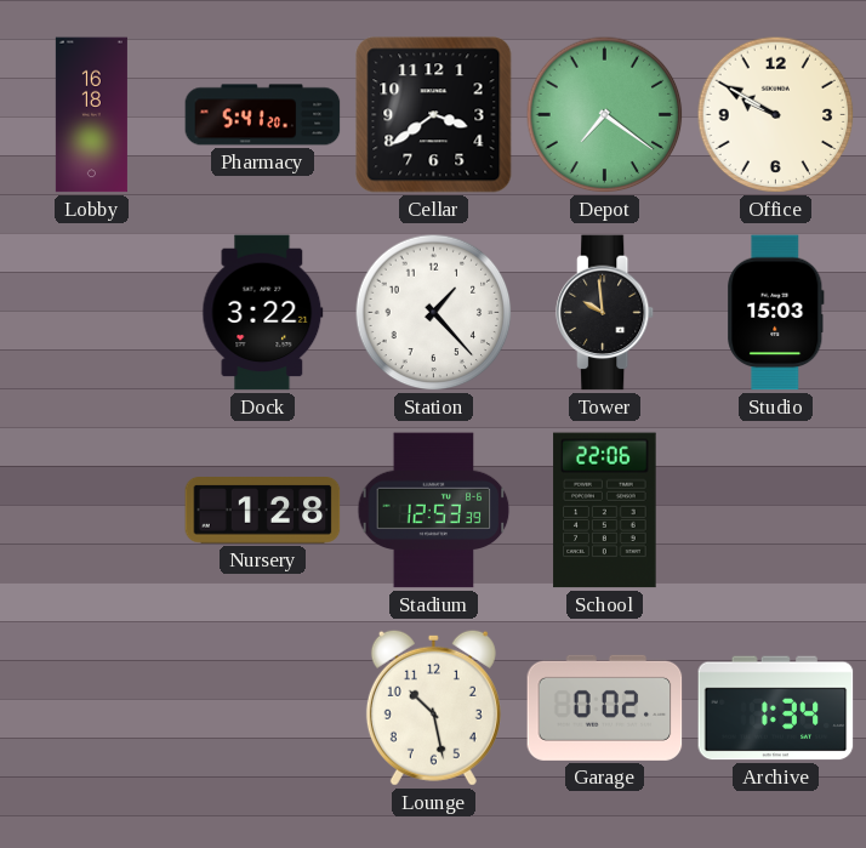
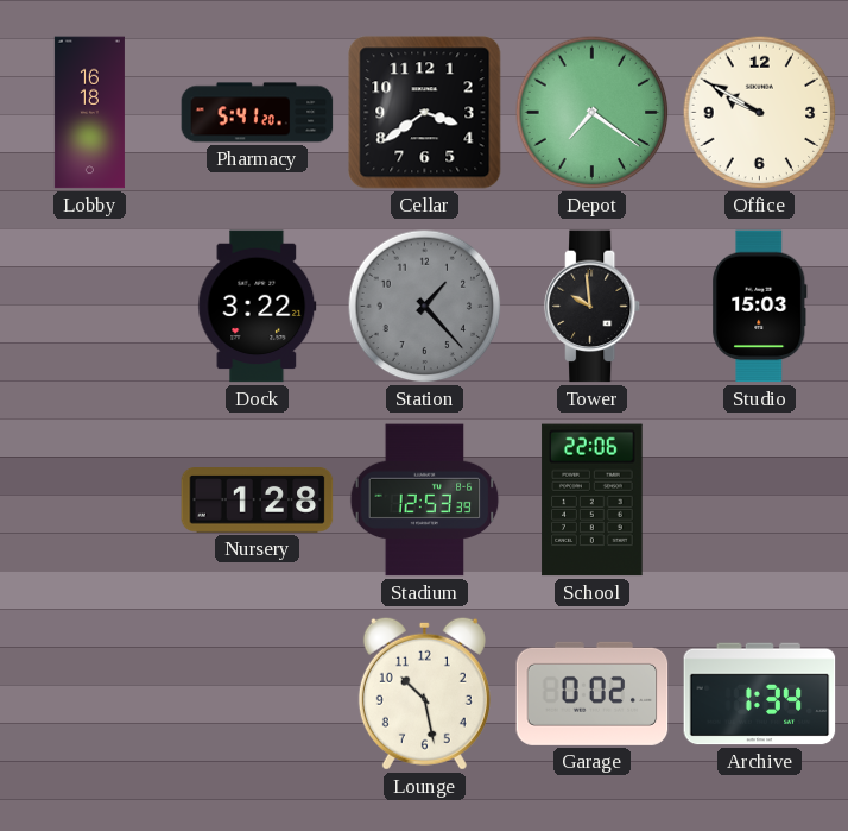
Station dial: white -> grey (425, 307)
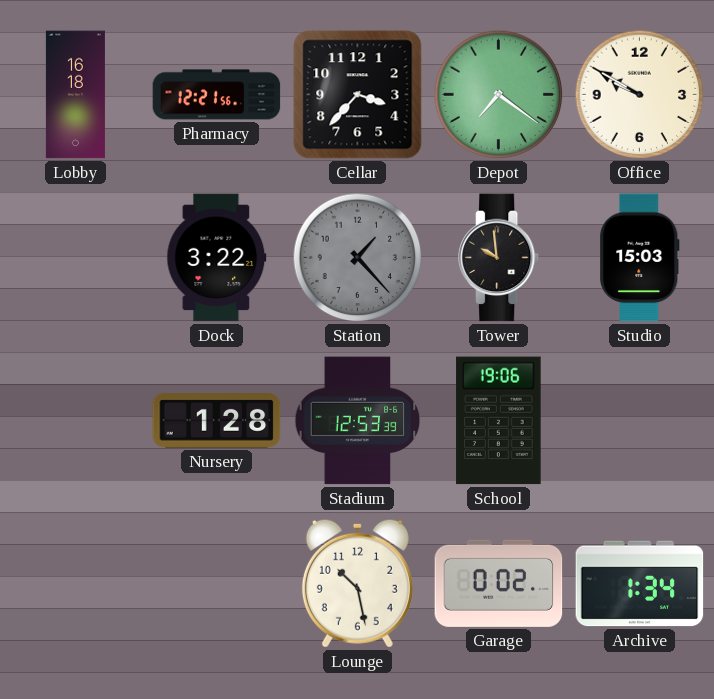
Pharmacy: 5:41 -> 12:21 (217, 95)
Cellar: 3:39 -> 3:37 (358, 95)
School: 22:06 -> 19:06 (499, 421)
